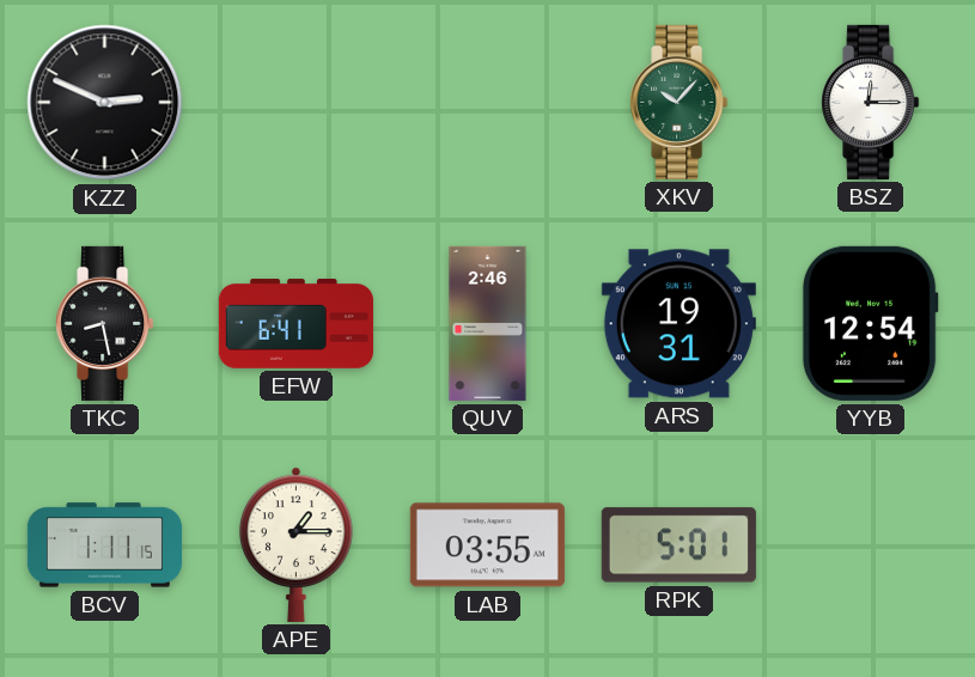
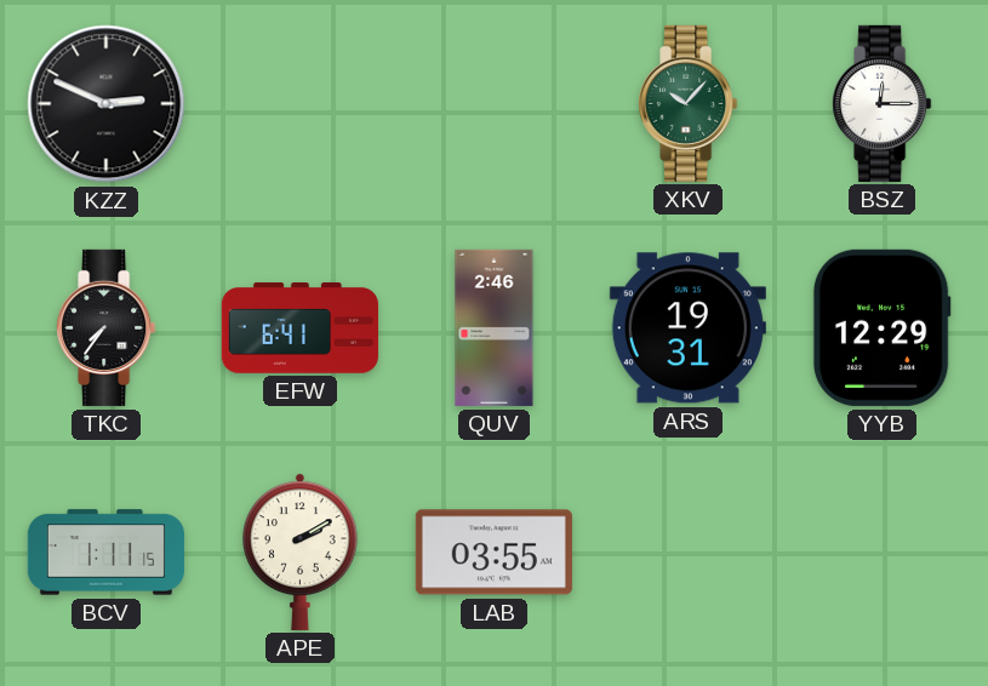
TKC: 8:28 -> 7:36 (107, 327)
YYB: 12:54 -> 12:29 (881, 327)
APE: 1:15 -> 2:10 (301, 551)
RPK: 5:01 -> none (678, 545)
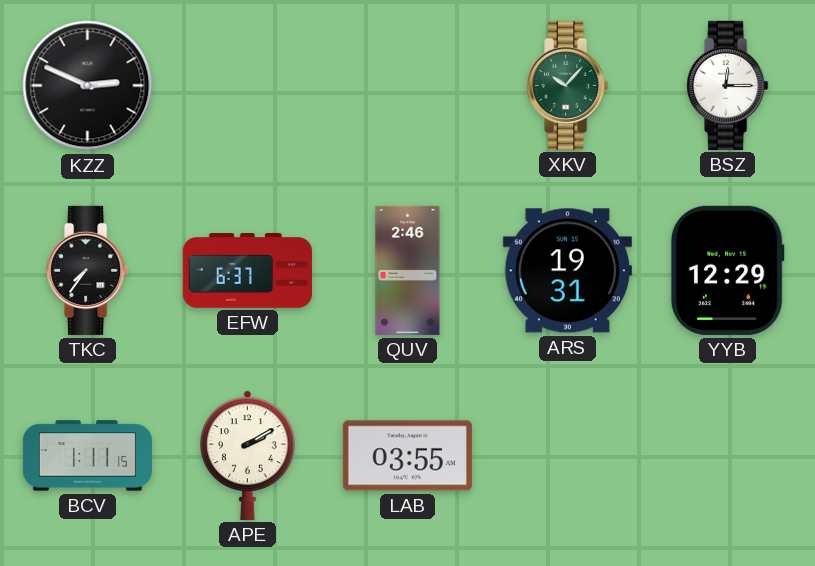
EFW: 6:41 -> 6:37 (247, 271)
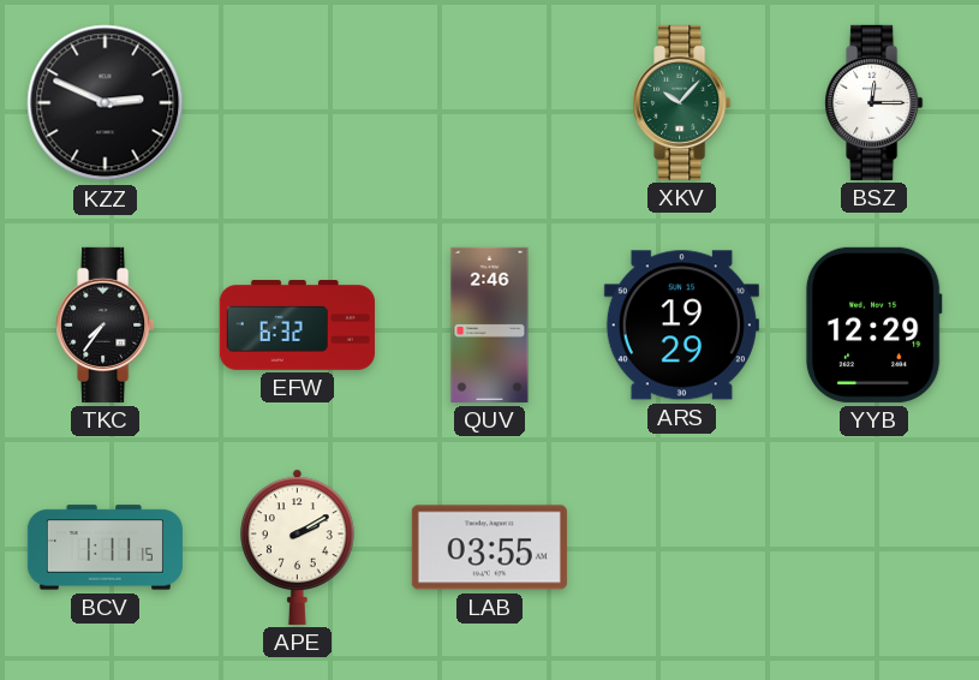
EFW: 6:37 -> 6:32 (297, 326)
ARS: 19:31 -> 19:29 (681, 326)
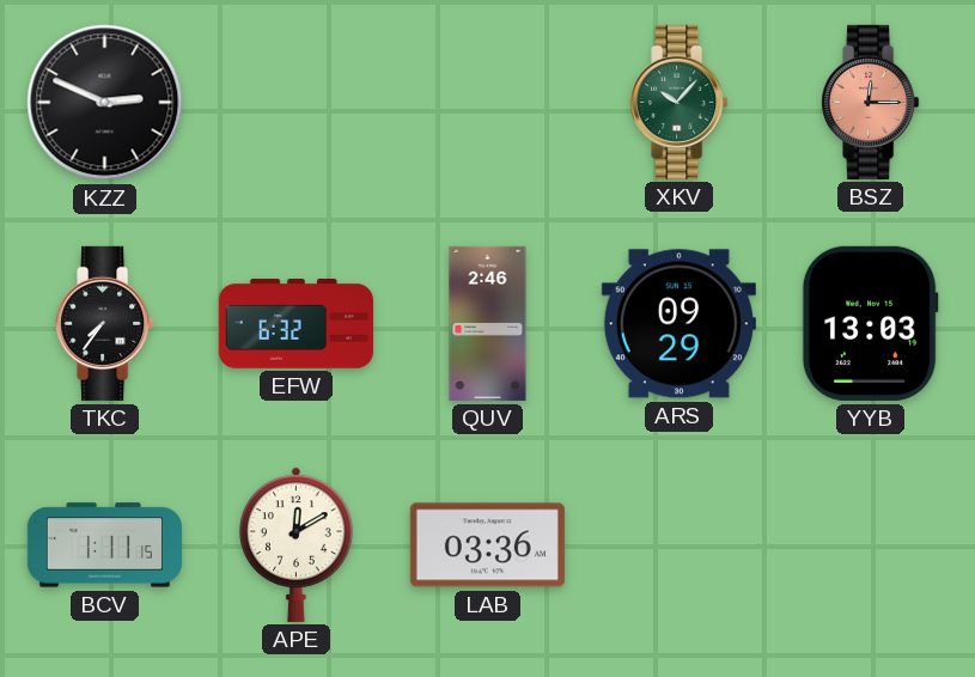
BSZ dial: white -> salmon (871, 102)
ARS: 19:29 -> 09:29 (678, 324)
YYB: 12:29 -> 13:03 (870, 323)
APE: 2:10 -> 12:10 (297, 544)
LAB: 03:55 -> 03:36 (487, 545)
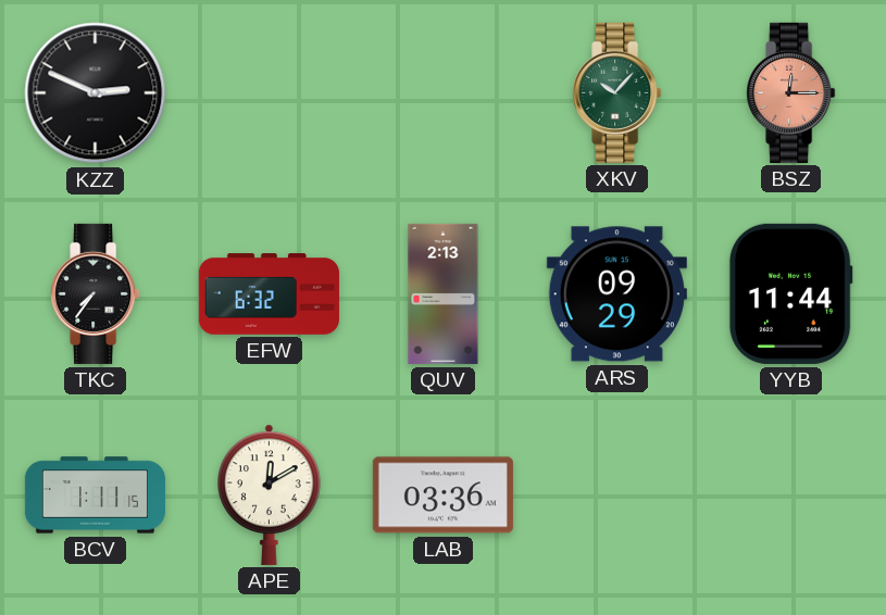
QUV: 2:46 -> 2:13 (444, 293)
YYB: 13:03 -> 11:44 (790, 293)
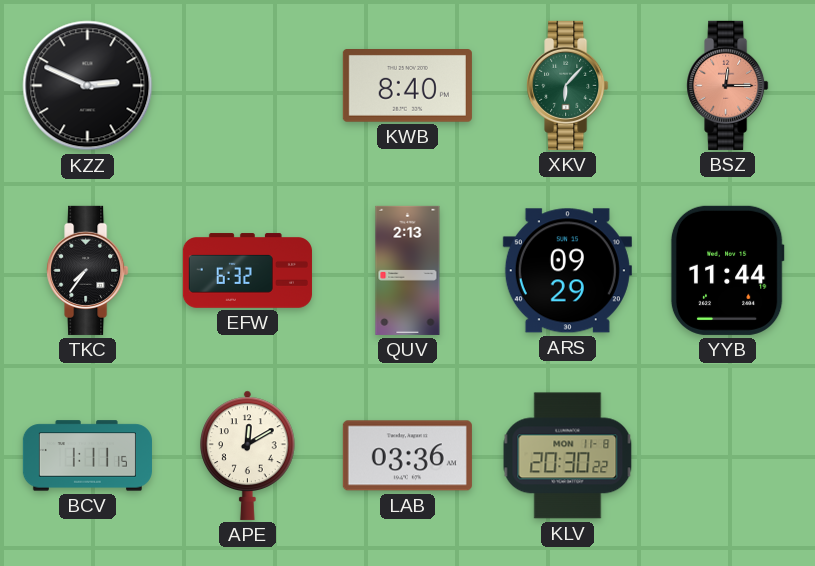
KWB: none -> 8:40 (407, 86)
XKV: 10:07 -> 6:07 (568, 85)
KLV: none -> 20:30 (568, 456)
